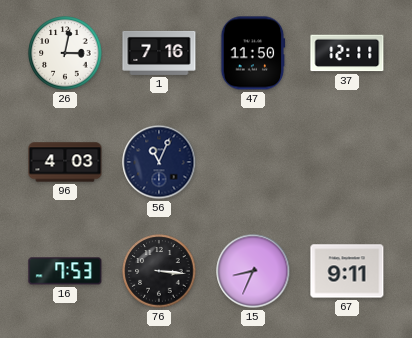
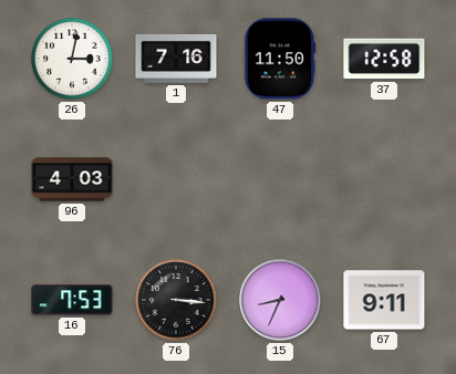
37: 12:11 -> 12:58 (384, 59)
56: 11:04 -> none (159, 162)
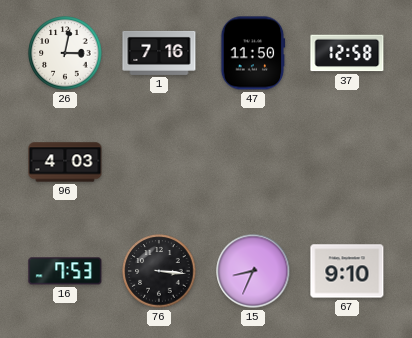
67: 9:11 -> 9:10 (347, 271)
